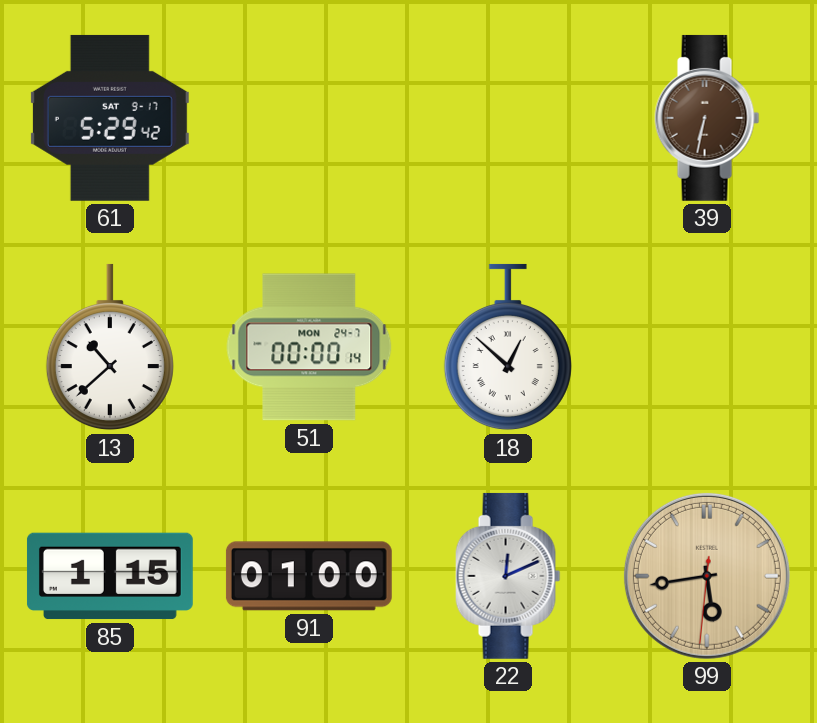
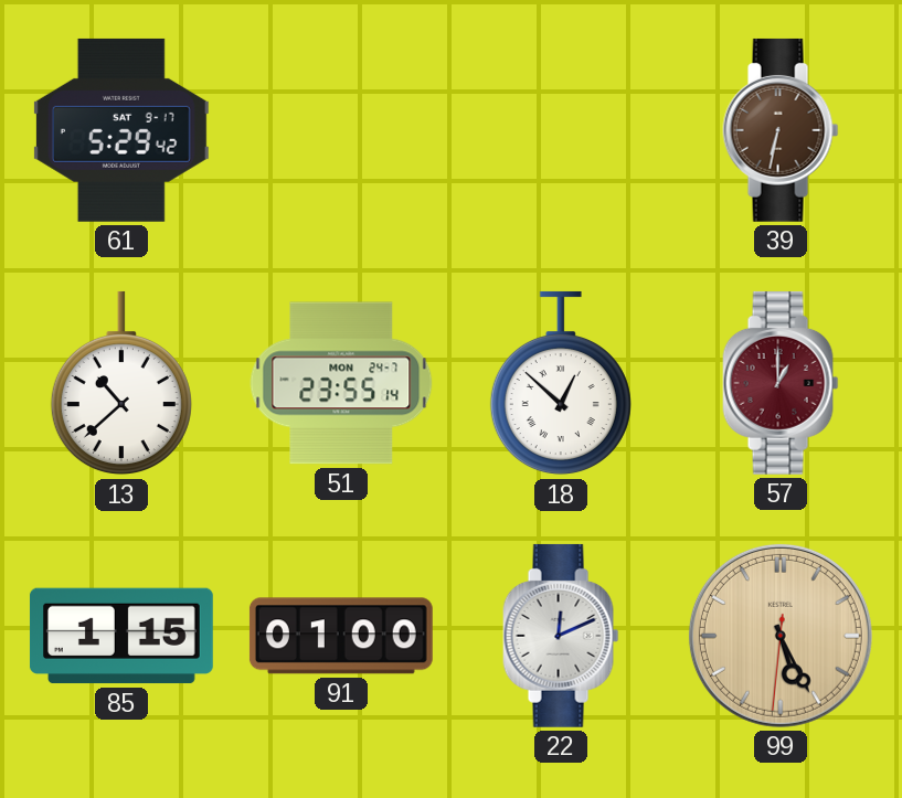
51: 00:00 -> 23:55 (341, 383)
57: none -> 1:00 (781, 383)
99: 5:43 -> 5:25 (781, 636)
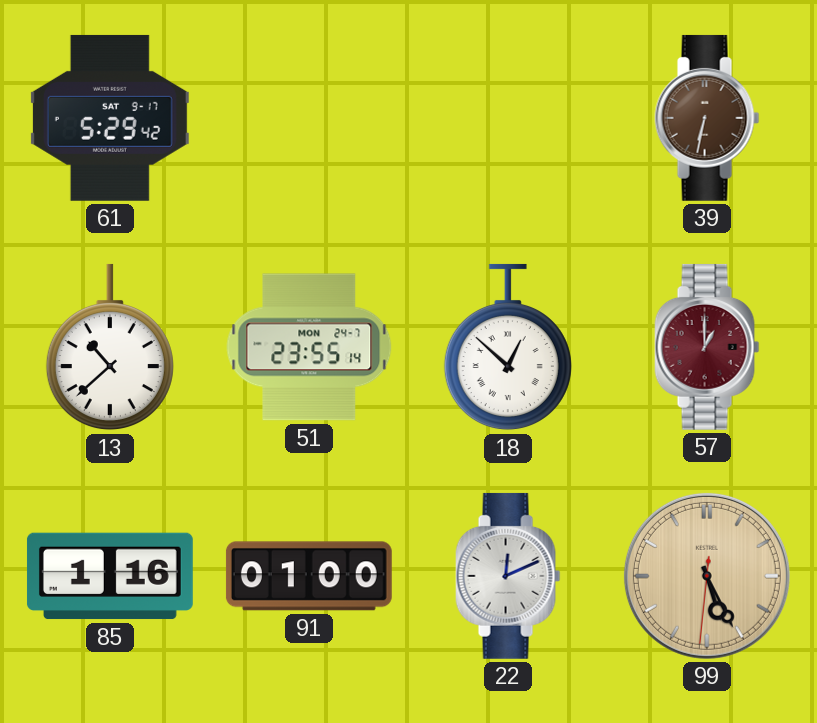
85: 1:15 -> 1:16 (110, 576)
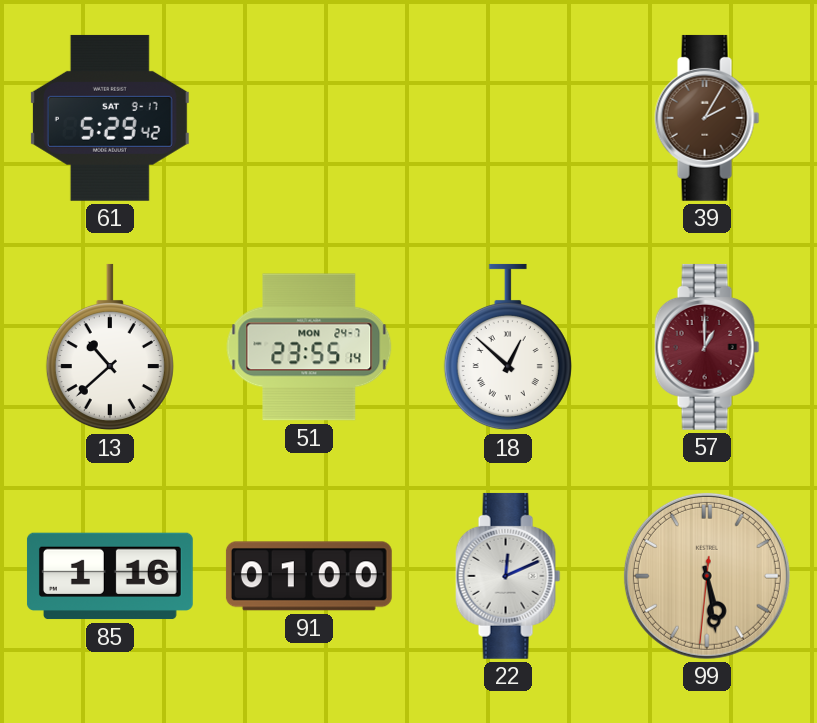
39: 6:32 -> 2:05 (707, 118)
99: 5:25 -> 5:28 (707, 576)
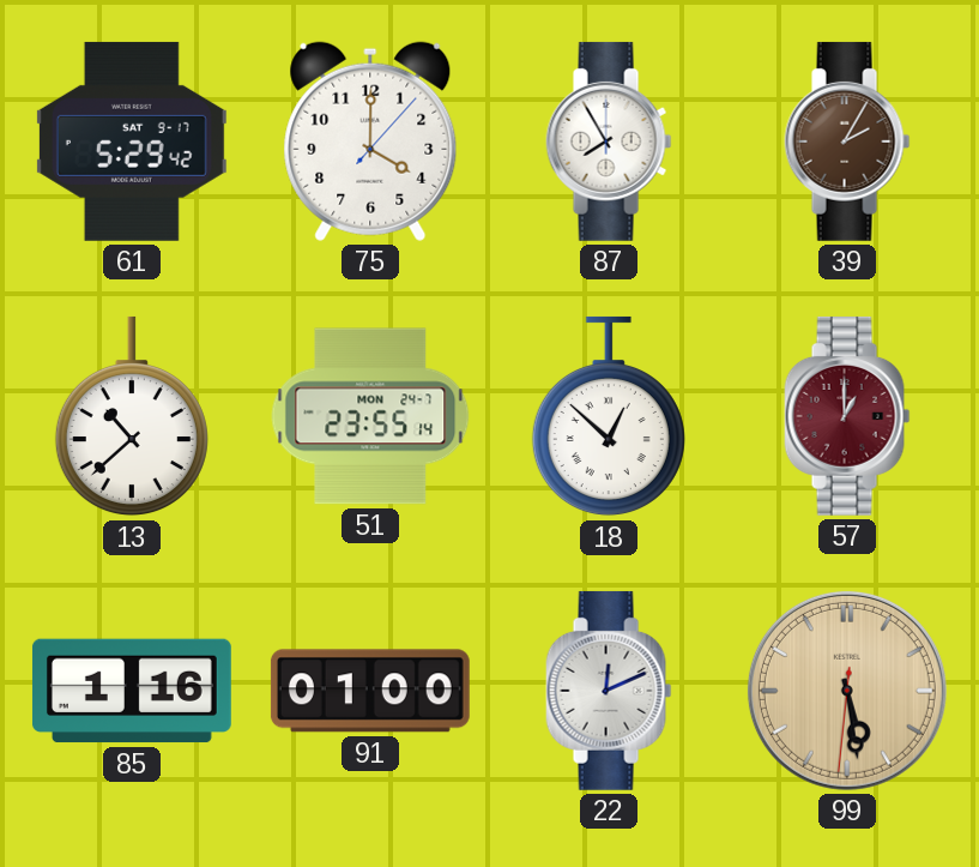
75: none -> 4:00 (370, 142)
87: none -> 7:55 (609, 142)
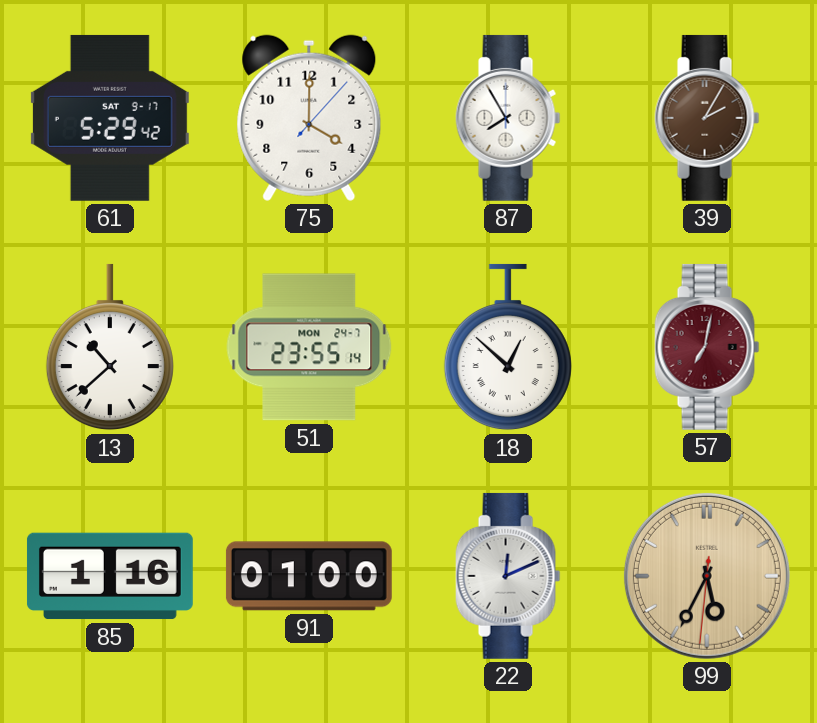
57: 1:00 -> 7:02 (707, 347)
99: 5:28 -> 5:34 (707, 576)
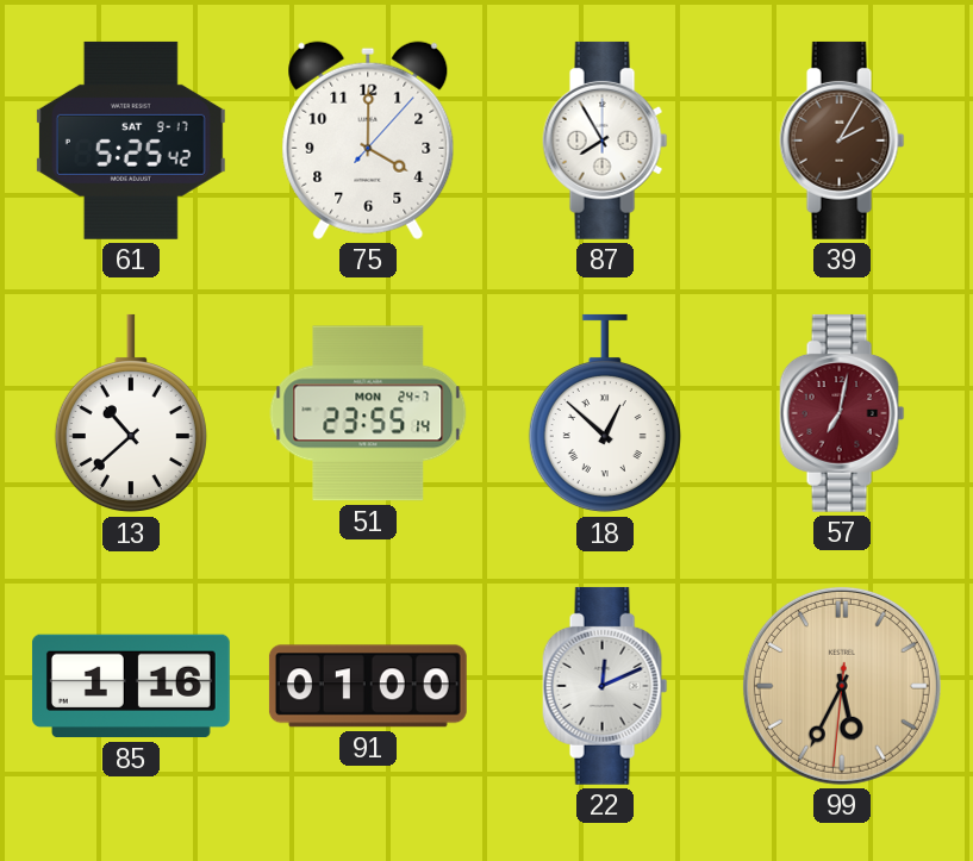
61: 5:29 -> 5:25 (131, 141)
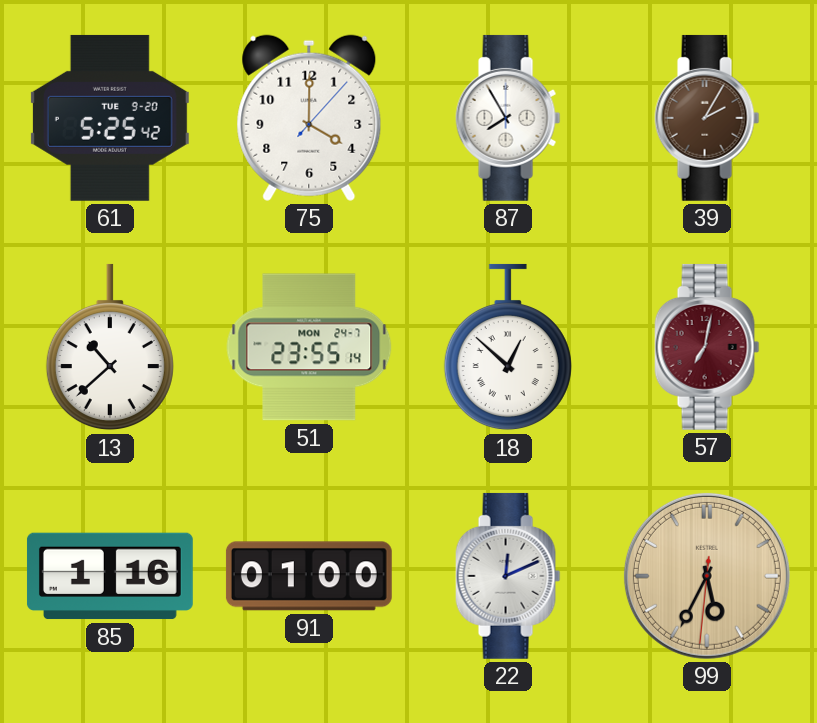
61 date: SAT 9-17 -> TUE 9-20 (110, 118)
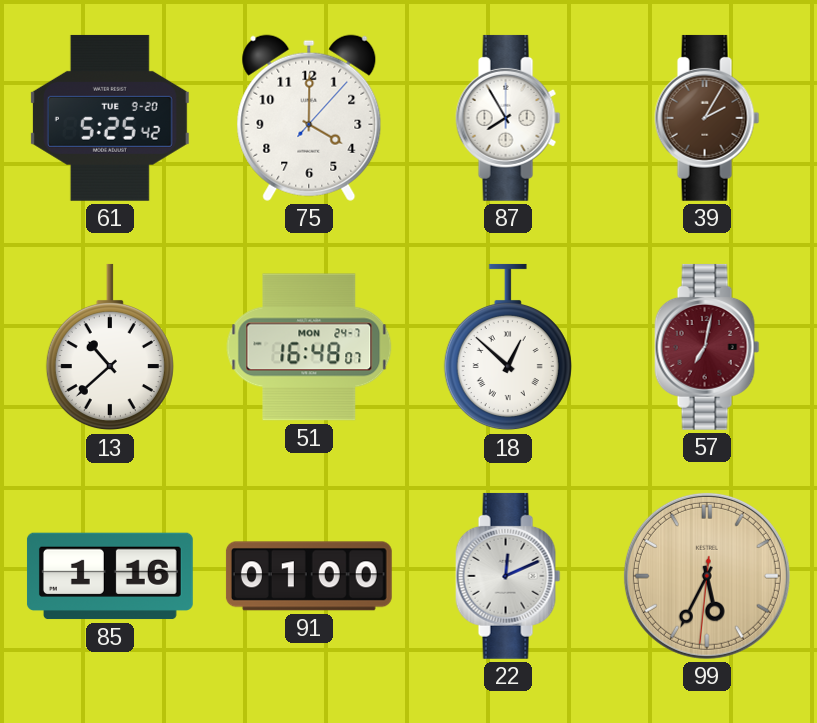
51: 23:55 -> 16:48 (309, 347)
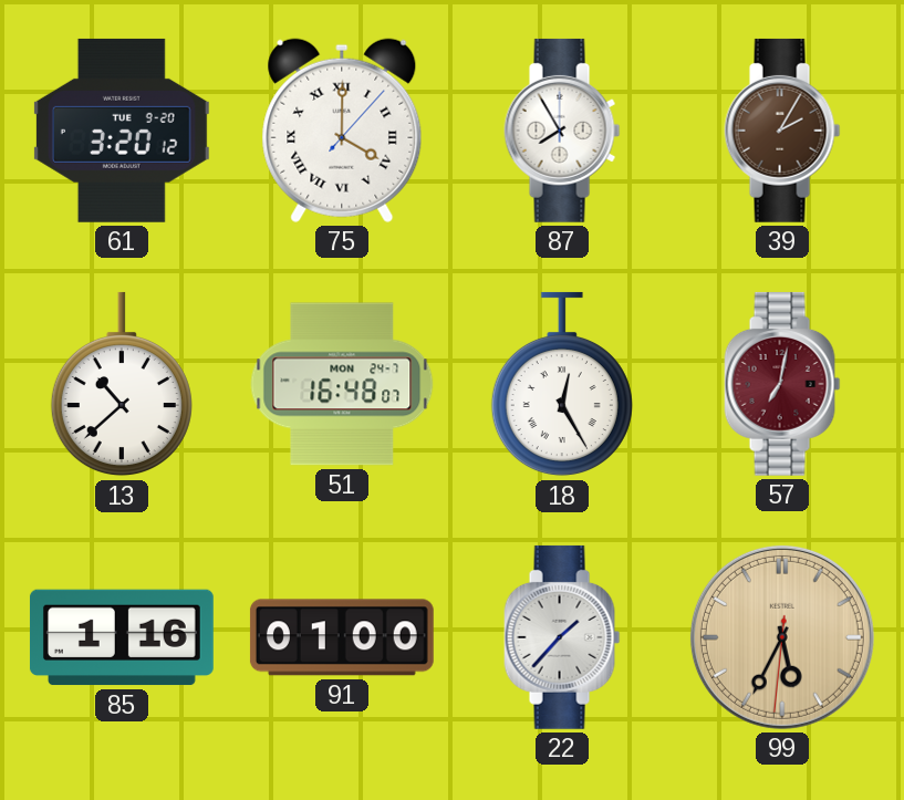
61: 5:25 -> 3:20 (122, 131)
75 numerals: Arabic -> Roman (342, 131)
18: 12:52 -> 12:25 (562, 384)
22: 12:11 -> 1:37 (562, 637)
